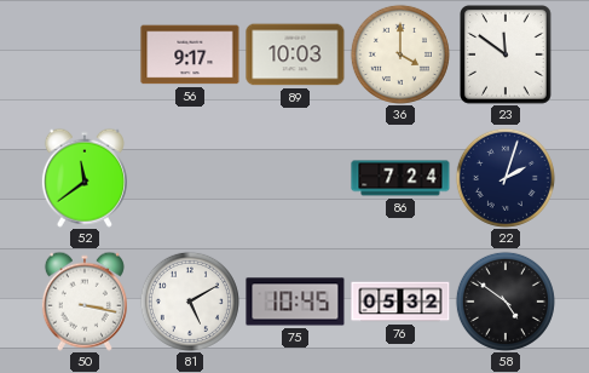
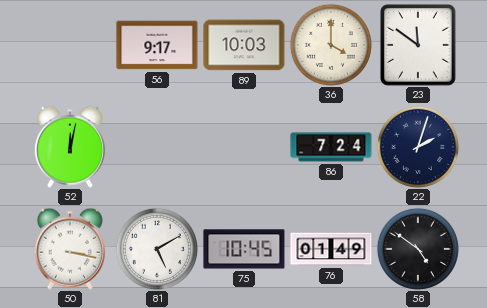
52: 11:39 -> 12:02 (70, 147)
76: 05:32 -> 01:49 (331, 249)
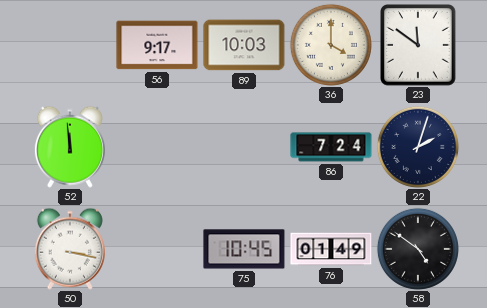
52: 12:02 -> 11:59 (70, 147)
81: 5:10 -> none (157, 249)
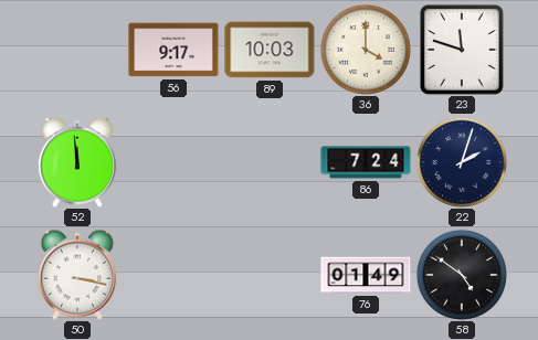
23: 11:51 -> 11:48 (463, 51)
75: 10:45 -> none (244, 249)
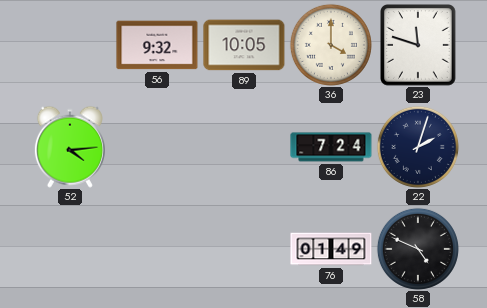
56: 9:17 -> 9:32 (157, 45)
89: 10:03 -> 10:05 (244, 45)
52: 11:59 -> 4:14 (70, 147)
50: 3:17 -> none (77, 275)
58: 4:51 -> 4:49 (418, 249)
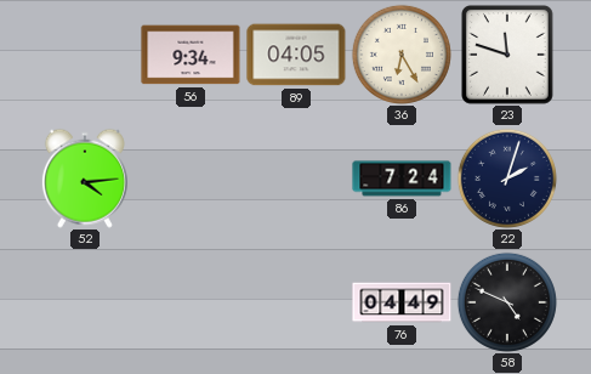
56: 9:32 -> 9:34 (191, 55)
89: 10:05 -> 04:05 (296, 55)
36: 4:00 -> 6:25 (402, 55)
76: 01:49 -> 04:49 (402, 302)
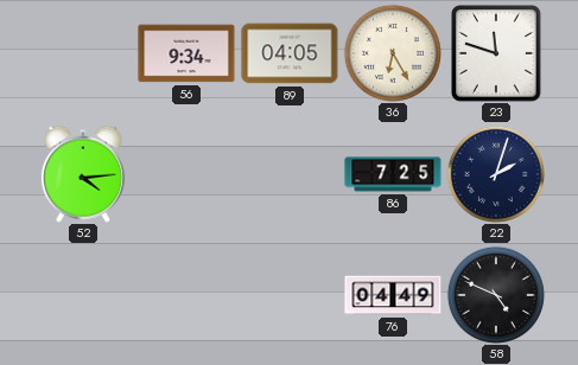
86: 7:24 -> 7:25 (393, 174)
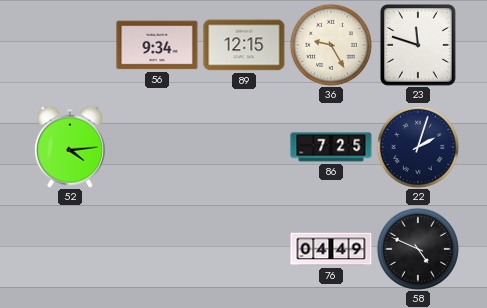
89: 04:05 -> 12:15 (244, 45)
36: 6:25 -> 9:25 (331, 45)
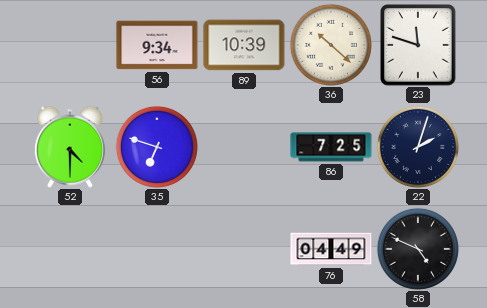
89: 12:15 -> 10:39 (244, 45)
36: 9:25 -> 10:22 (331, 45)
52: 4:14 -> 4:30 (70, 147)
35: none -> 6:48 (157, 147)
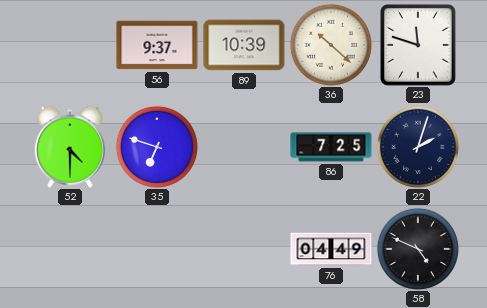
56: 9:34 -> 9:37 (157, 45)
